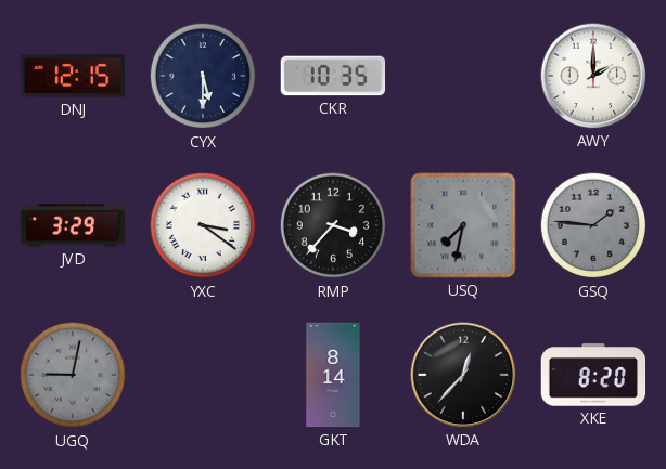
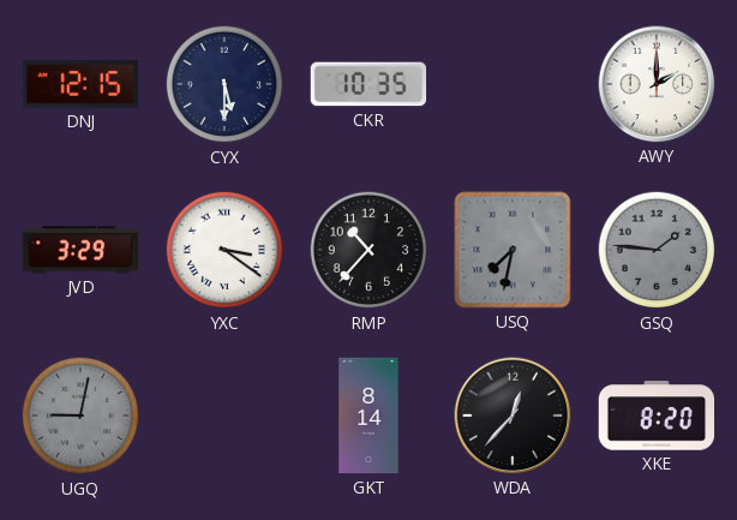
RMP: 3:37 -> 10:37 (368, 250)
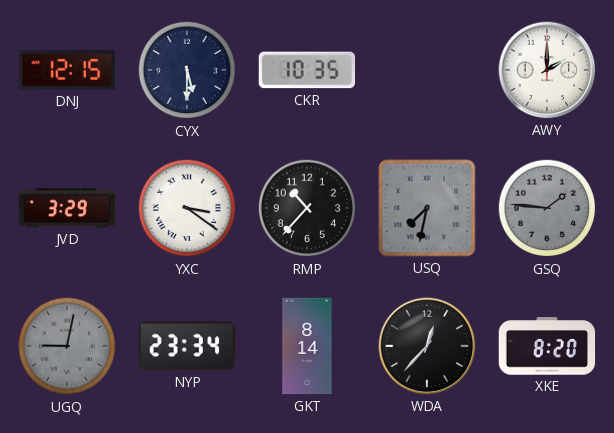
NYP: none -> 23:34 (187, 346)
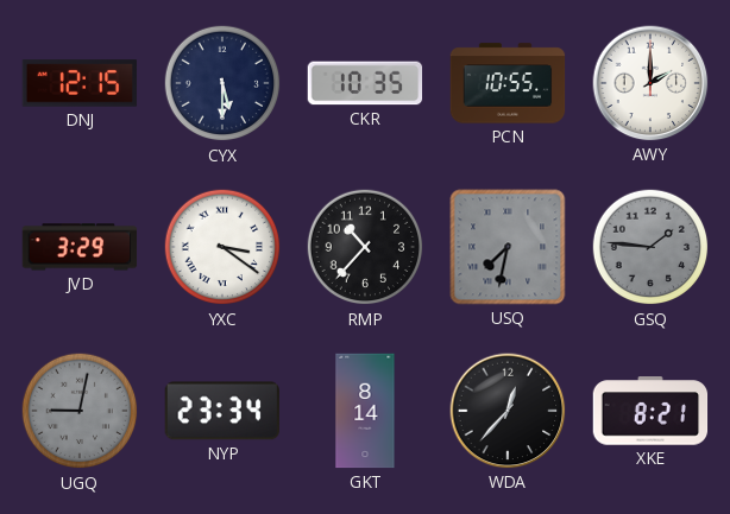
PCN: none -> 10:55 (508, 83)
XKE: 8:20 -> 8:21 (650, 411)
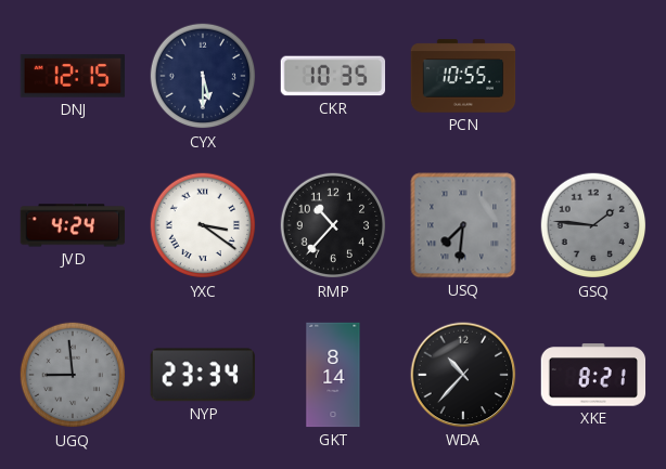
AWY: 2:00 -> none (650, 83)
JVD: 3:29 -> 4:24 (73, 225)
USQ: 7:32 -> 7:31 (463, 225)
UGQ: 9:02 -> 8:59 (73, 375)
WDA: 12:37 -> 10:37 (463, 375)
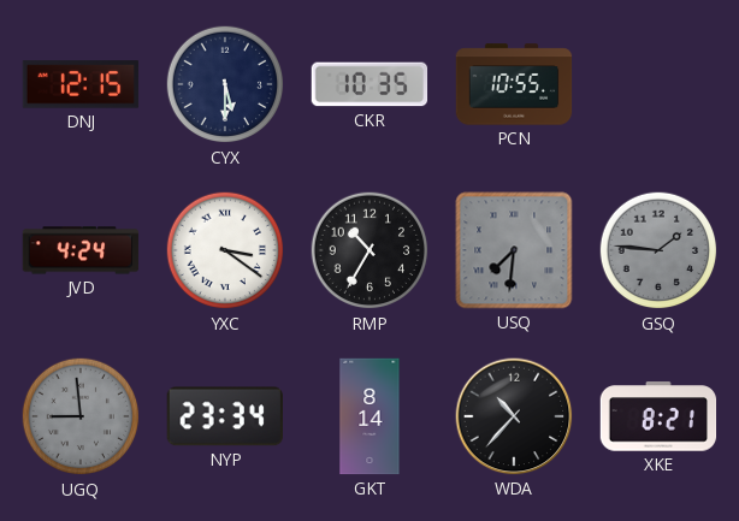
RMP: 10:37 -> 10:35 (369, 250)
